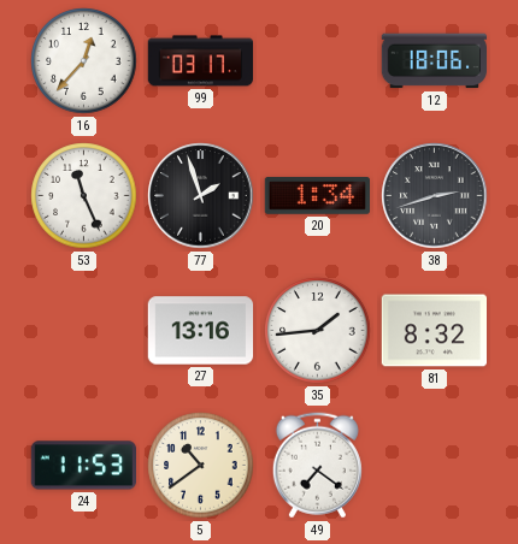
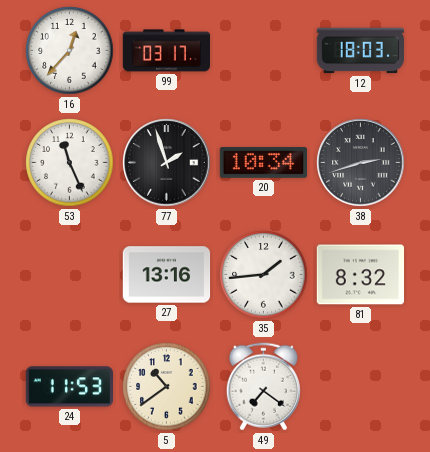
12: 18:06 -> 18:03 (360, 51)
20: 1:34 -> 10:34 (263, 163)
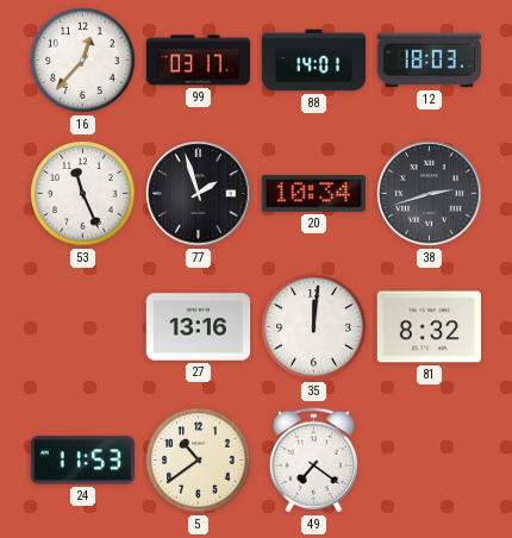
88: none -> 14:01 (314, 61)
35: 1:44 -> 12:01 (314, 327)
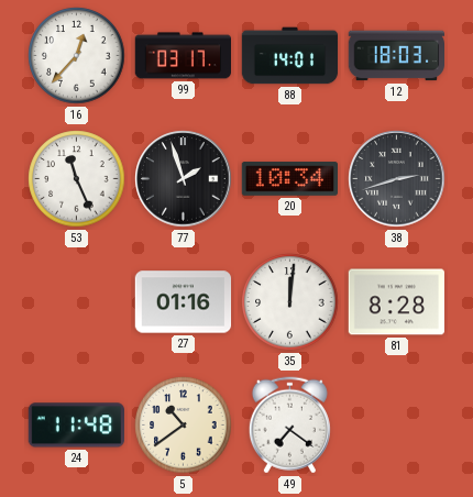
27: 13:16 -> 01:16 (184, 302)
81: 8:32 -> 8:28 (396, 302)
24: 11:53 -> 11:48 (76, 426)
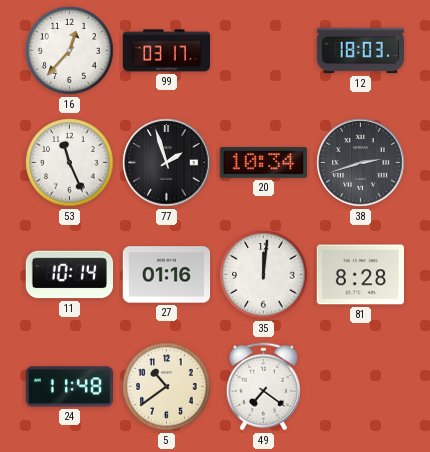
88: 14:01 -> none (290, 56)
11: none -> 10:14 (70, 275)
